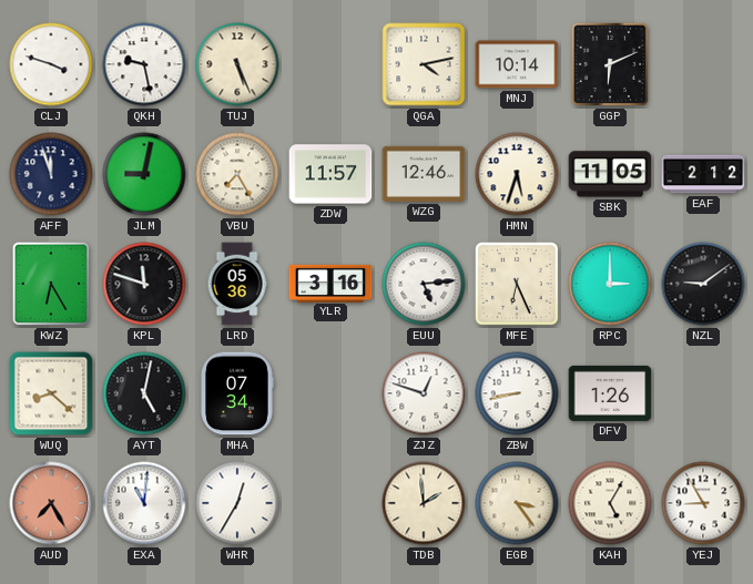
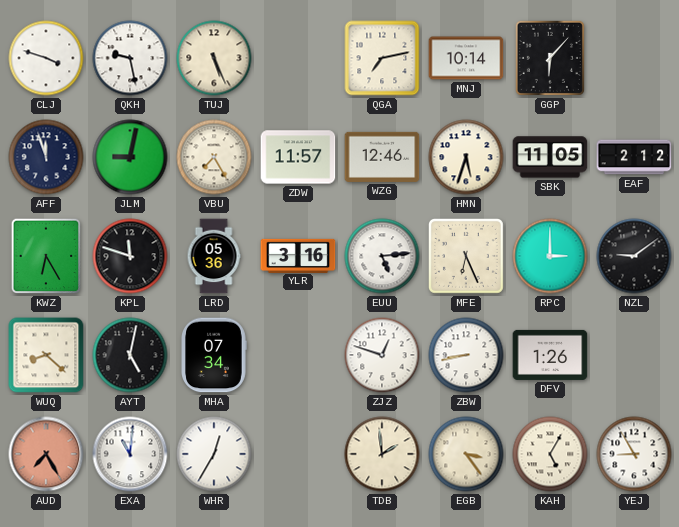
QGA: 4:13 -> 7:13 (382, 58)
GGP: 6:11 -> 6:07 (550, 58)
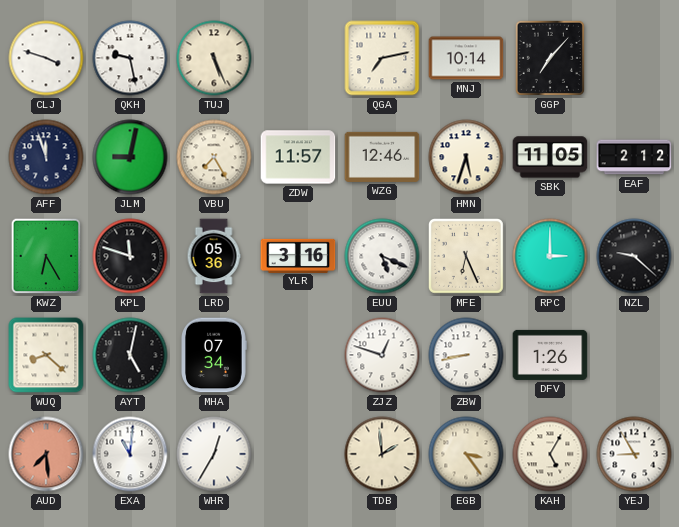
GGP: 6:07 -> 7:07 (550, 58)
EUU: 5:14 -> 5:19 (382, 256)
NZL: 9:09 -> 9:22 (634, 256)
AUD: 7:25 -> 7:29 (46, 454)
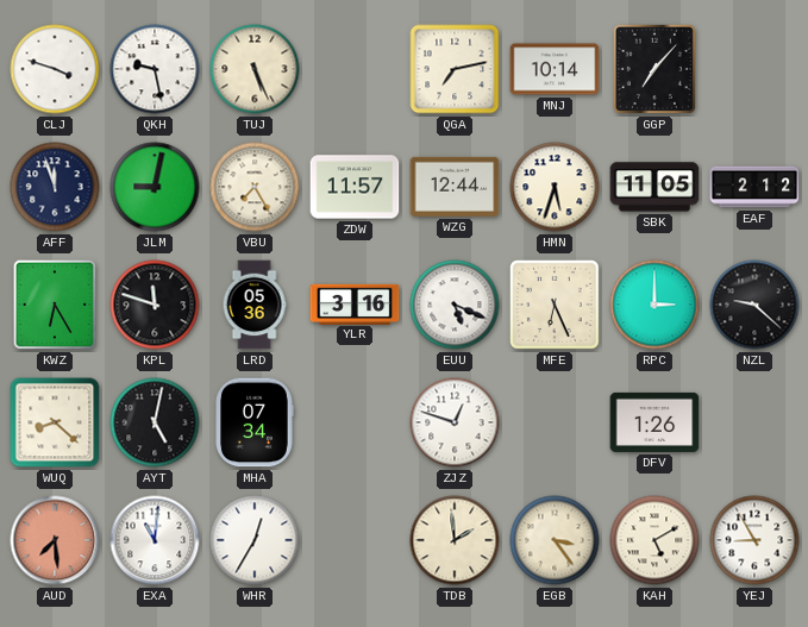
WZG: 12:46 -> 12:44 (455, 187)
ZBW: 8:43 -> none (466, 355)
KAH: 5:05 -> 5:10 (654, 540)
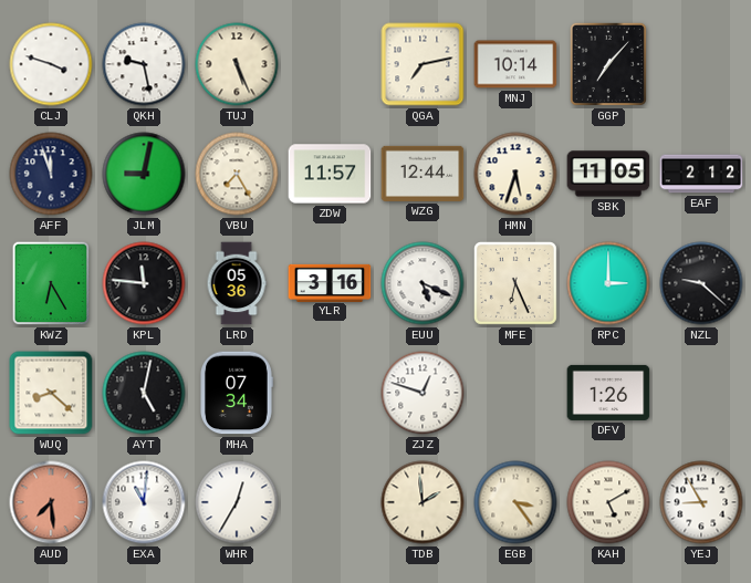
KPL: 11:48 -> 11:46 (144, 283)
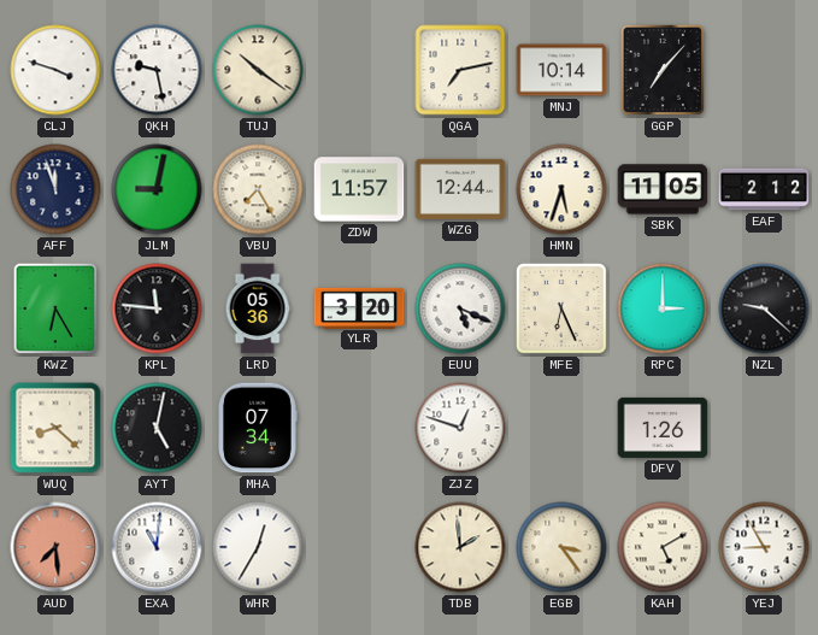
TUJ: 5:26 -> 10:21 (258, 70)
YLR: 3:16 -> 3:20 (359, 307)
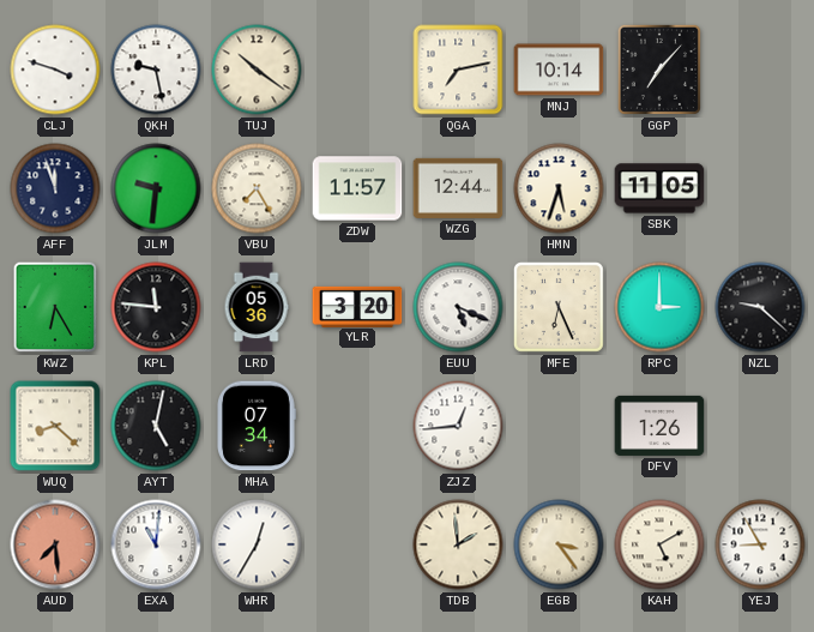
JLM: 9:02 -> 9:31 (156, 188)
EAF: 2:12 -> none (764, 189)
ZJZ: 12:48 -> 12:44 (458, 426)
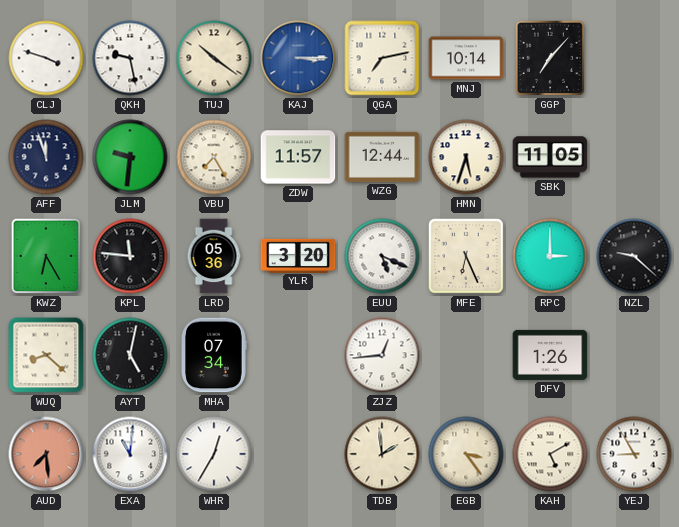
KAJ: none -> 3:15 (298, 58)
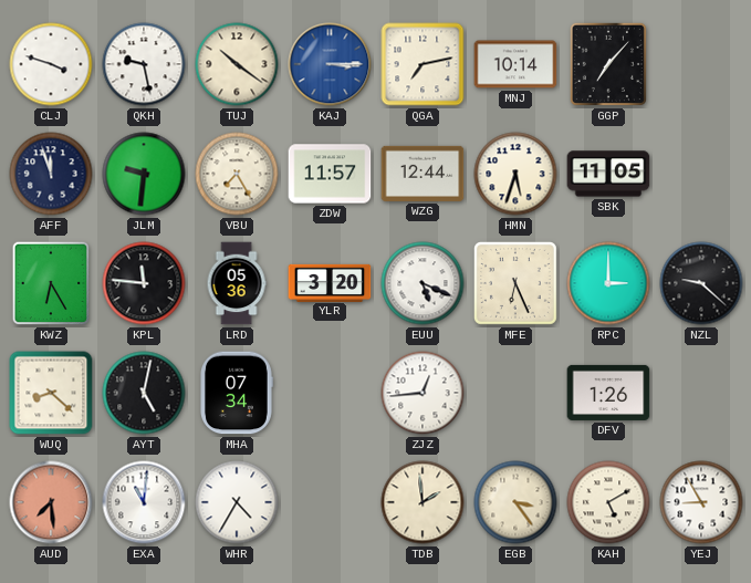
WHR: 12:35 -> 4:35 (237, 502)
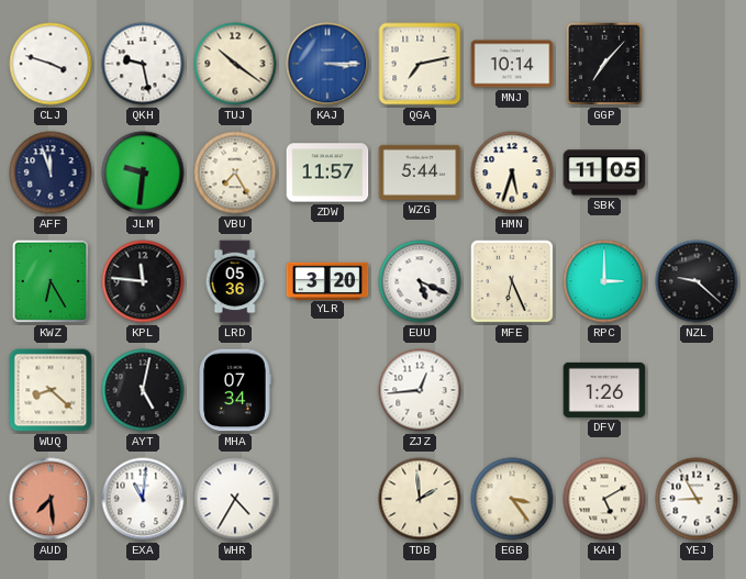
WZG: 12:44 -> 5:44 (420, 172)
